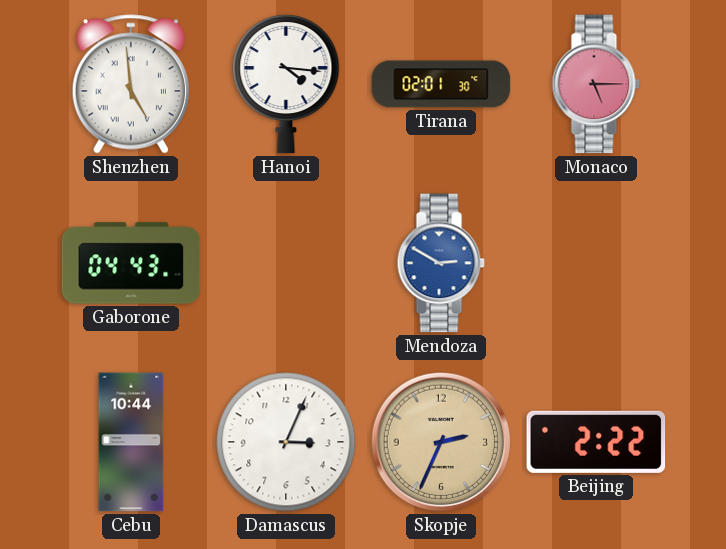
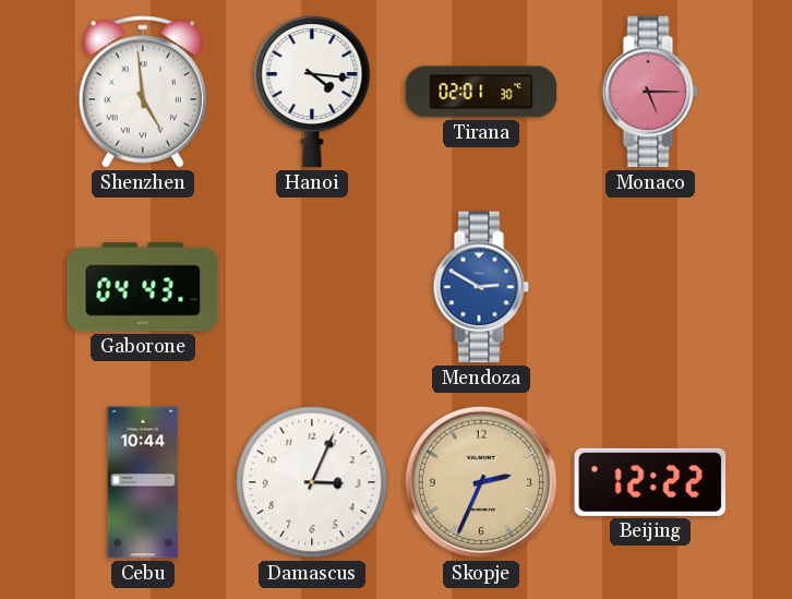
Beijing: 2:22 -> 12:22 (650, 482)
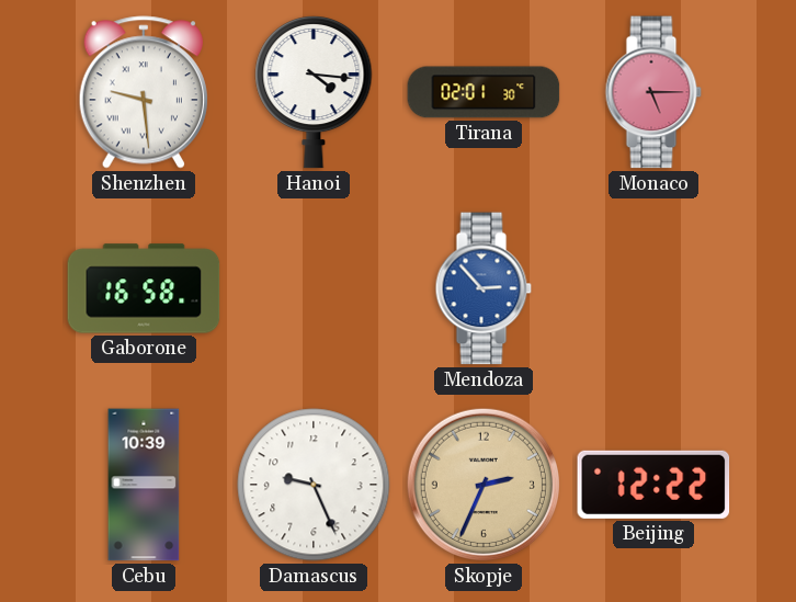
Shenzhen: 4:59 -> 9:29 (144, 92)
Gaborone: 04:43 -> 16:58 (144, 288)
Mendoza: 2:50 -> 2:53 (484, 288)
Cebu: 10:44 -> 10:39 (144, 485)
Damascus: 3:04 -> 9:26 (314, 485)
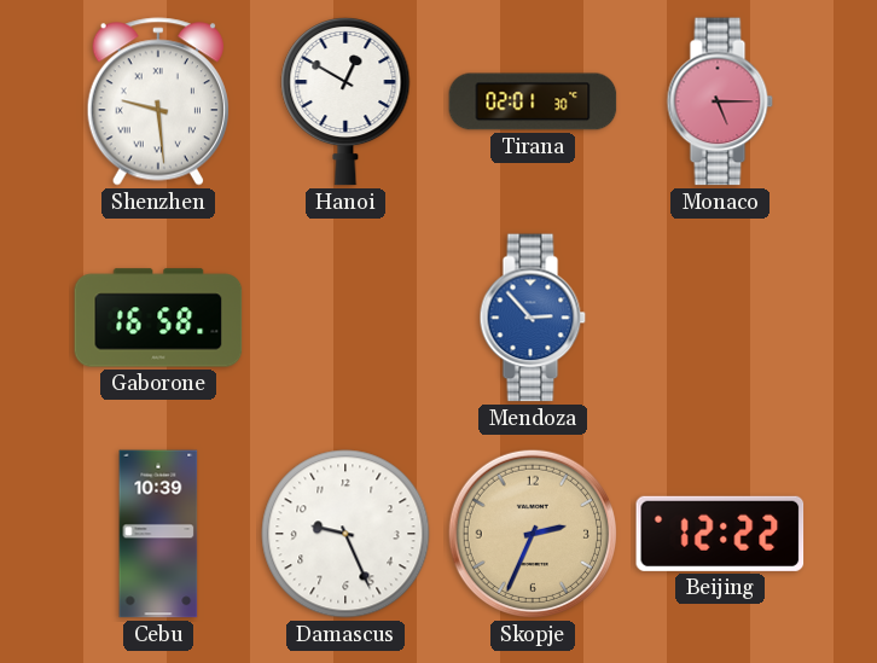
Hanoi: 4:16 -> 12:50 (345, 101)
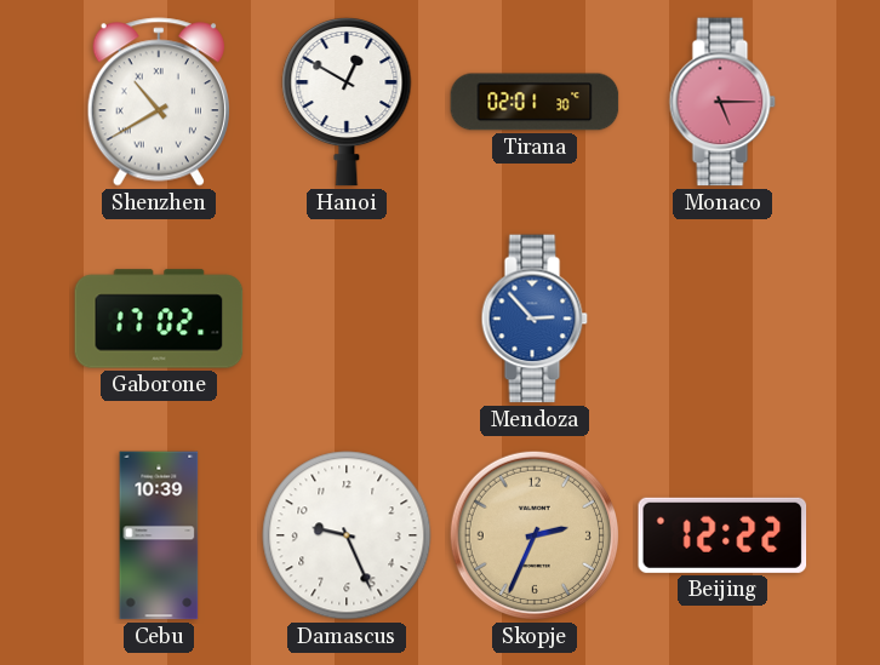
Shenzhen: 9:29 -> 10:40 (159, 102)
Gaborone: 16:58 -> 17:02 (159, 319)
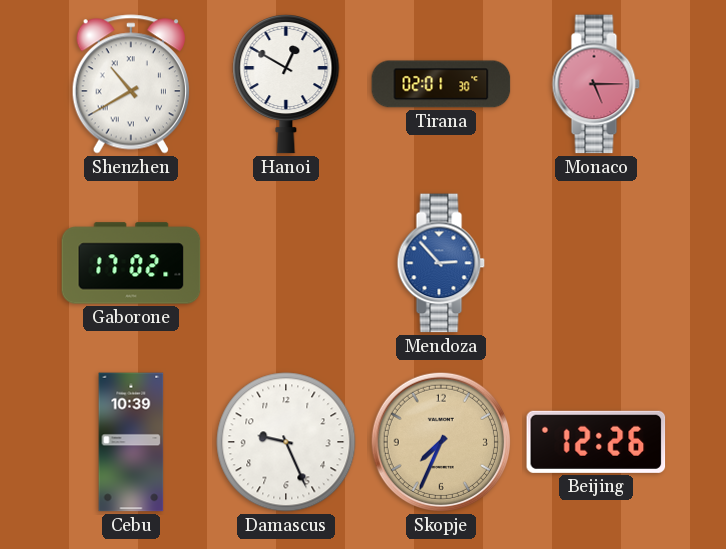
Skopje: 2:34 -> 7:34 (441, 442)
Beijing: 12:22 -> 12:26 (596, 442)
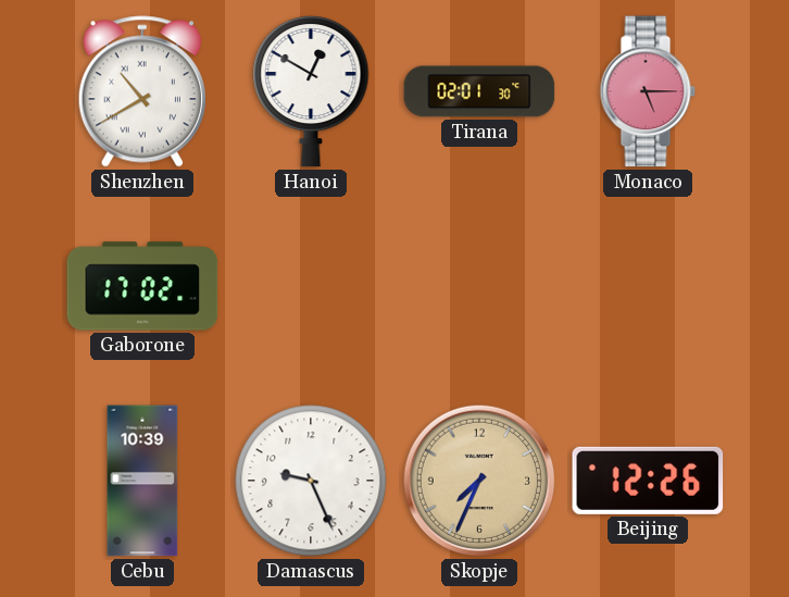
Mendoza: 2:53 -> none (441, 263)
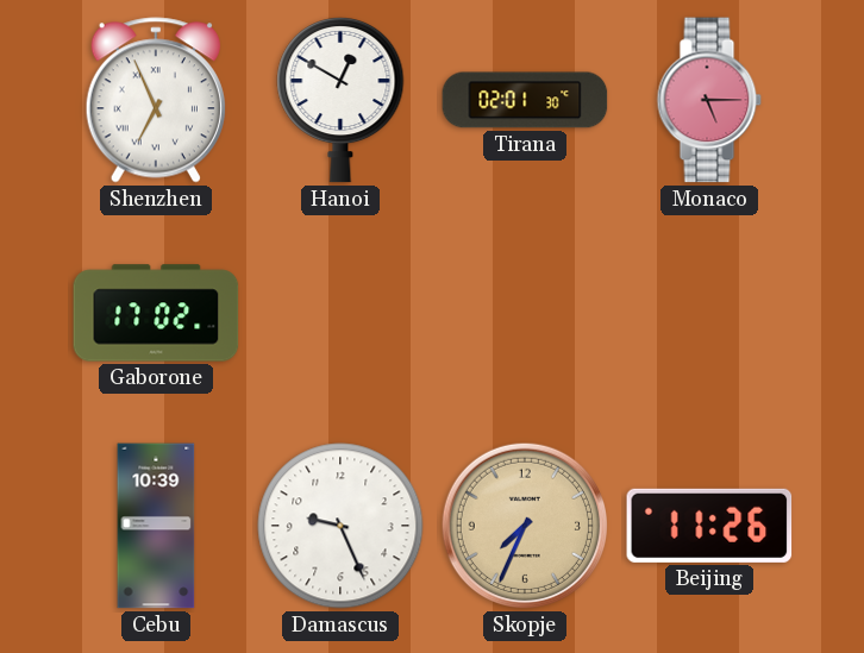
Shenzhen: 10:40 -> 6:56 (156, 100)
Beijing: 12:26 -> 11:26 (709, 526)
